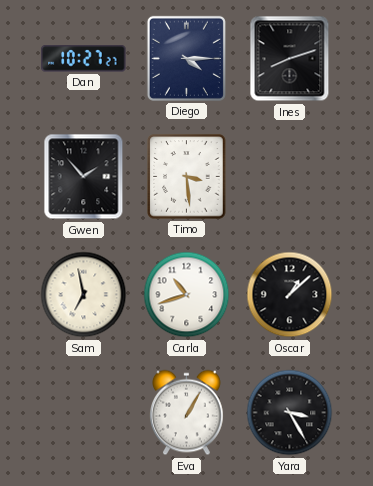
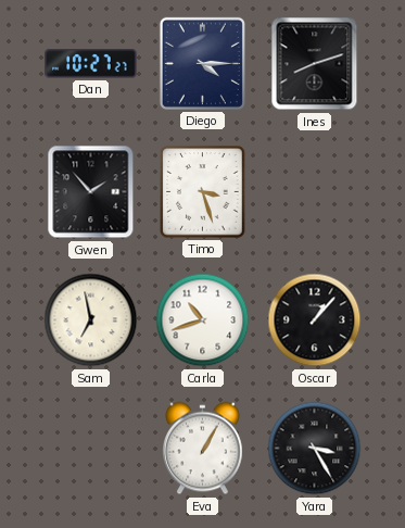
Timo: 3:29 -> 3:27 (203, 192)
Oscar: 1:08 -> 1:07 (315, 320)
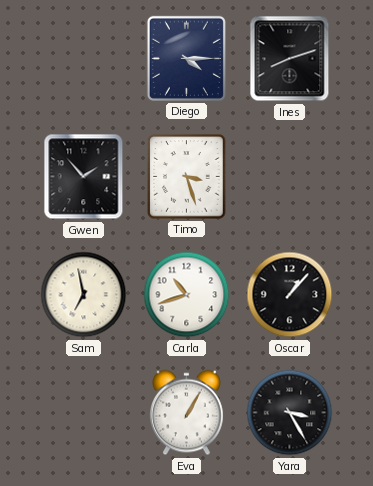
Dan: 10:27 -> none (91, 64)
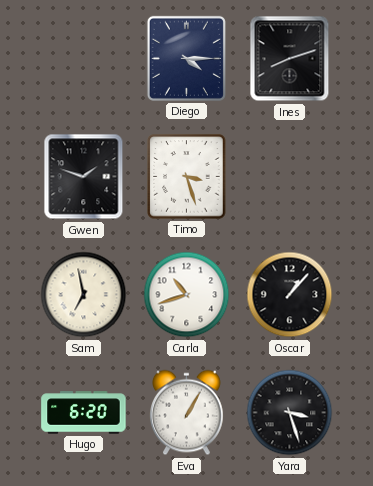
Gwen: 1:53 -> 1:48 (84, 177)
Hugo: none -> 6:20 (84, 413)
Yara: 3:25 -> 3:27 (290, 413)
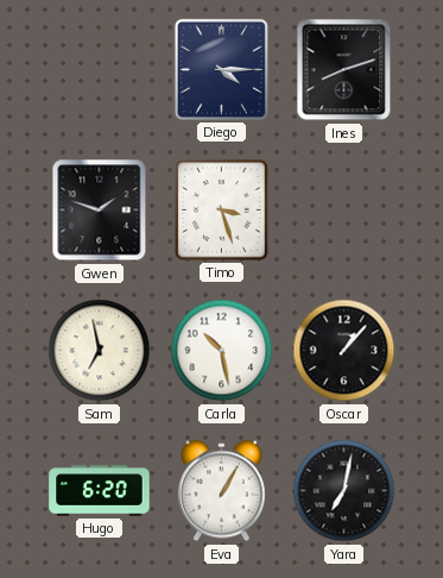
Carla: 10:42 -> 10:28 (222, 351)
Yara: 3:27 -> 7:02 (344, 491)
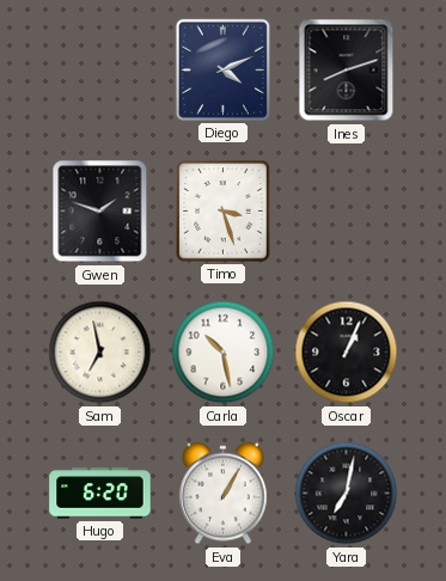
Diego: 4:15 -> 4:11 (222, 69)
Oscar: 1:07 -> 1:04 (347, 353)
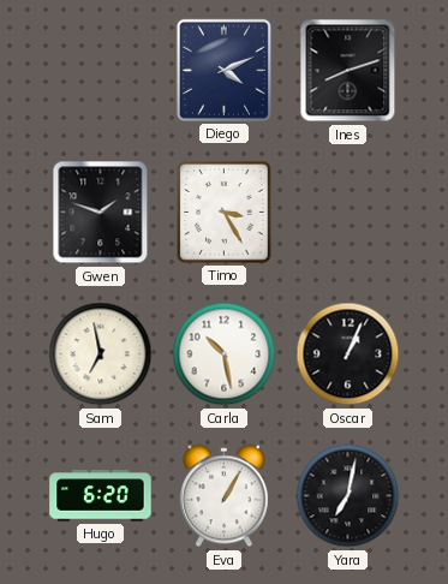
Timo: 3:27 -> 3:25 (225, 213)
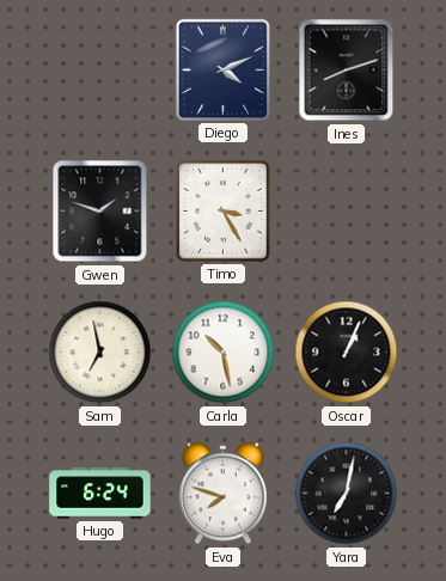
Hugo: 6:20 -> 6:24 (100, 494)
Eva: 1:05 -> 7:48 (224, 494)
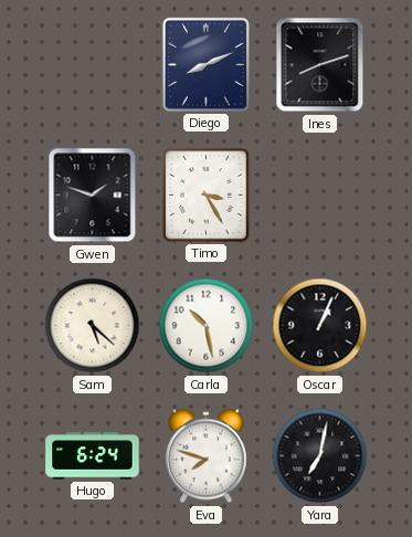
Diego: 4:11 -> 8:11 (205, 64)
Sam: 6:58 -> 5:22 (93, 326)
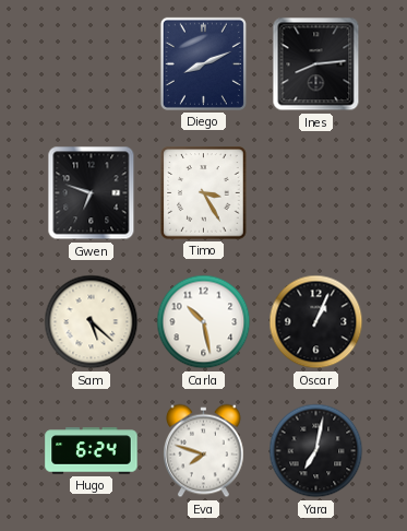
Ines: 8:12 -> 8:14 (316, 64)
Gwen: 1:48 -> 6:48 (92, 193)
